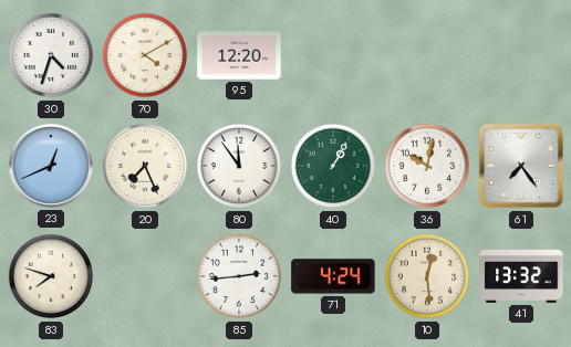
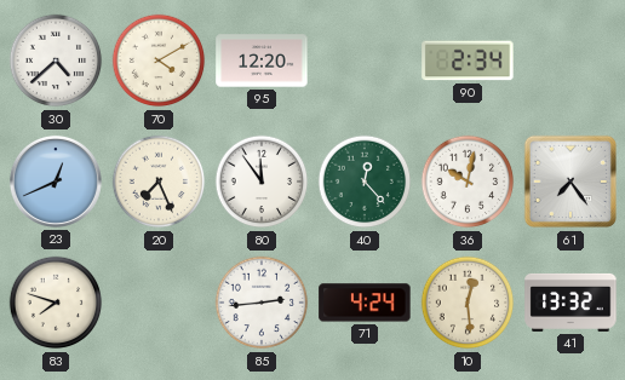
30: 4:33 -> 4:38 (56, 61)
90: none -> 2:34 (468, 61)
40: 1:05 -> 12:23 (365, 182)
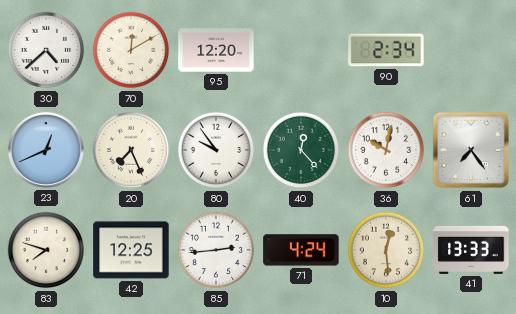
70: 4:10 -> 12:10 (131, 50)
80: 11:54 -> 9:54 (216, 150)
42: none -> 12:25 (131, 250)
41: 13:32 -> 13:33 (471, 250)
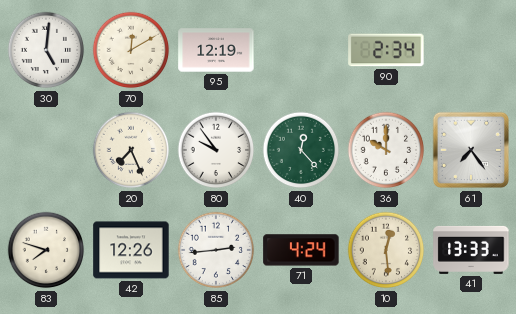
30: 4:38 -> 5:01 (46, 50)
95: 12:20 -> 12:19 (216, 50)
23: 12:41 -> none (46, 150)
36: 10:02 -> 10:00 (386, 150)
42: 12:25 -> 12:26 (131, 250)
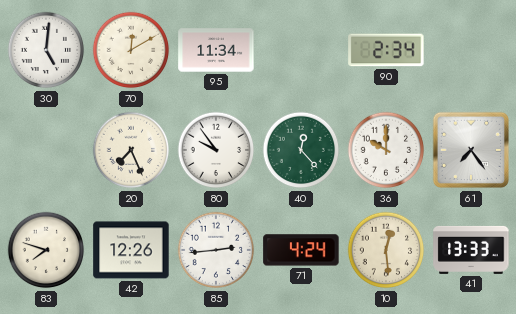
95: 12:19 -> 11:34 (216, 50)
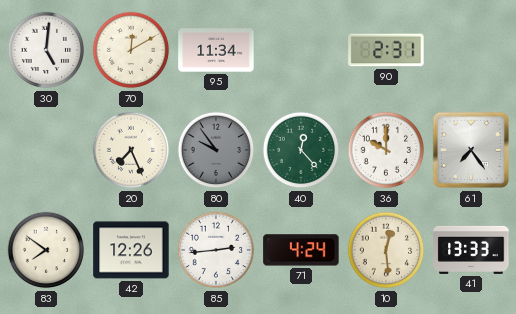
90: 2:34 -> 2:31 (386, 50)
80 dial: white -> grey (216, 150)
83: 7:48 -> 7:51 (46, 250)
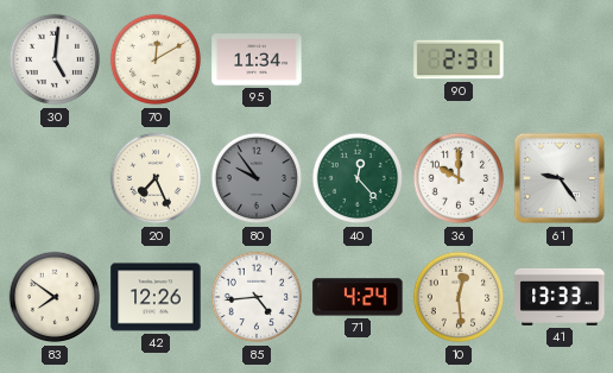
61: 7:24 -> 9:24 (560, 178)
85: 2:44 -> 4:44 (257, 297)
